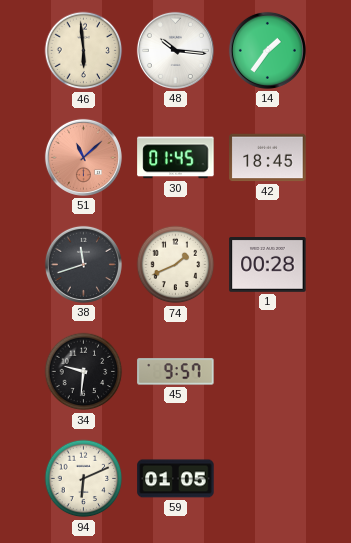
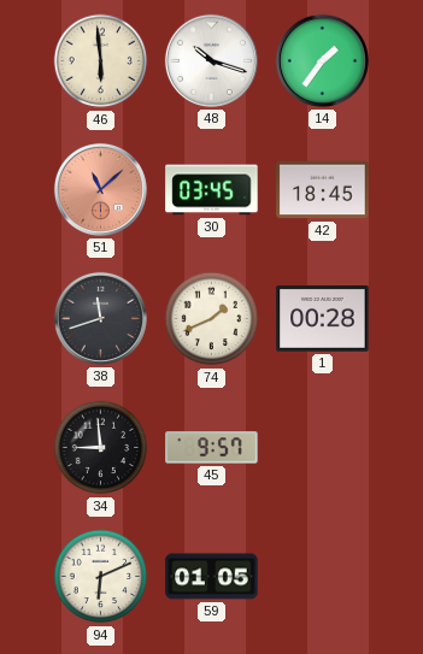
48: 10:16 -> 10:18 (211, 60)
30: 01:45 -> 03:45 (212, 190)
34: 9:31 -> 8:59 (101, 448)
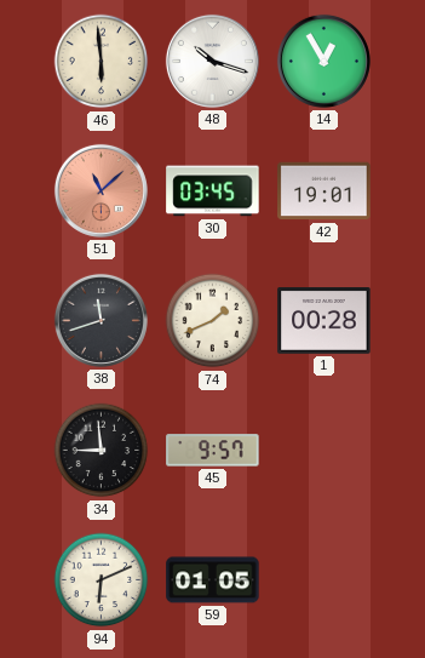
14: 1:36 -> 12:55 (323, 61)
42: 18:45 -> 19:01 (325, 191)
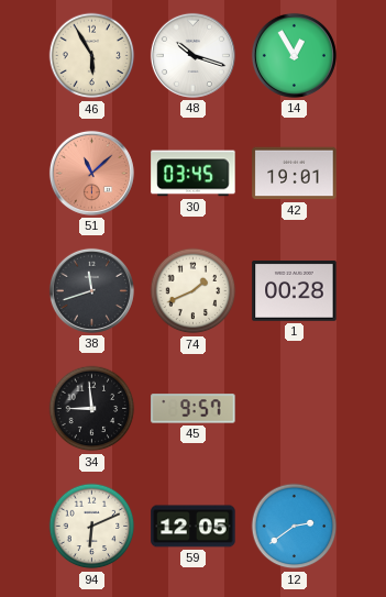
46: 5:59 -> 5:55 (92, 56)
59: 01:05 -> 12:05 (194, 527)
12: none -> 2:39 (295, 527)
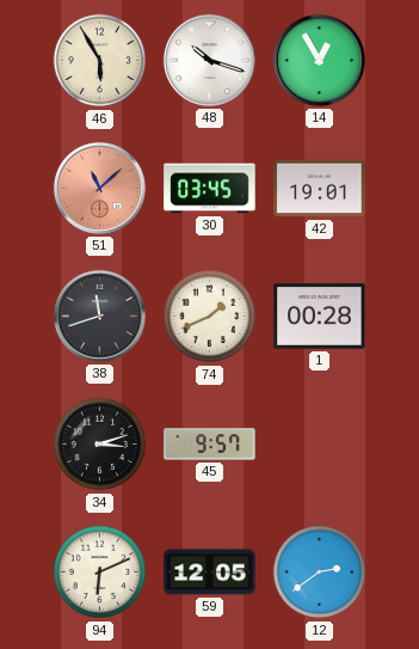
34: 8:59 -> 3:12 (100, 445)
